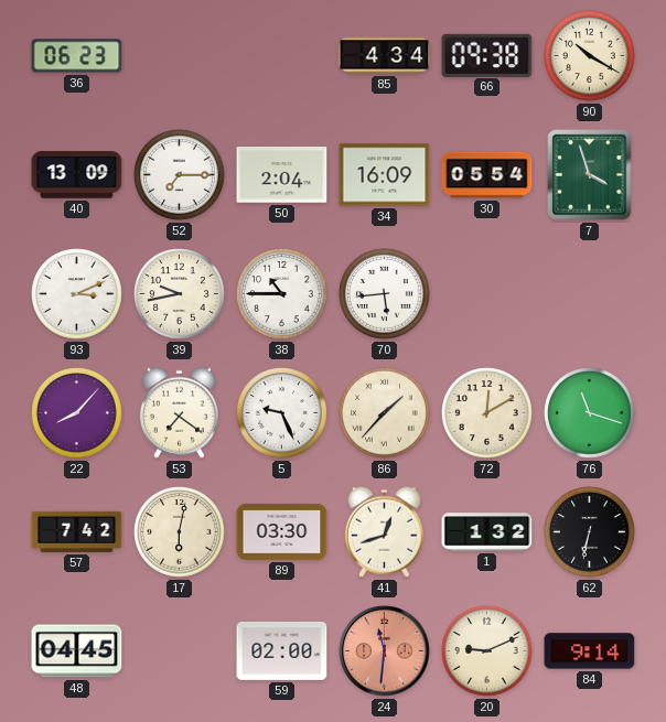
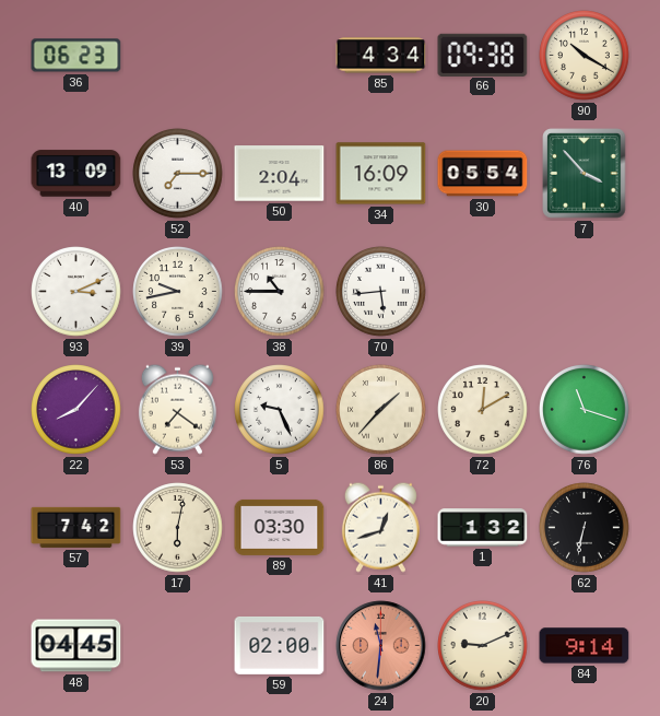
7: 3:57 -> 3:53 (585, 174)
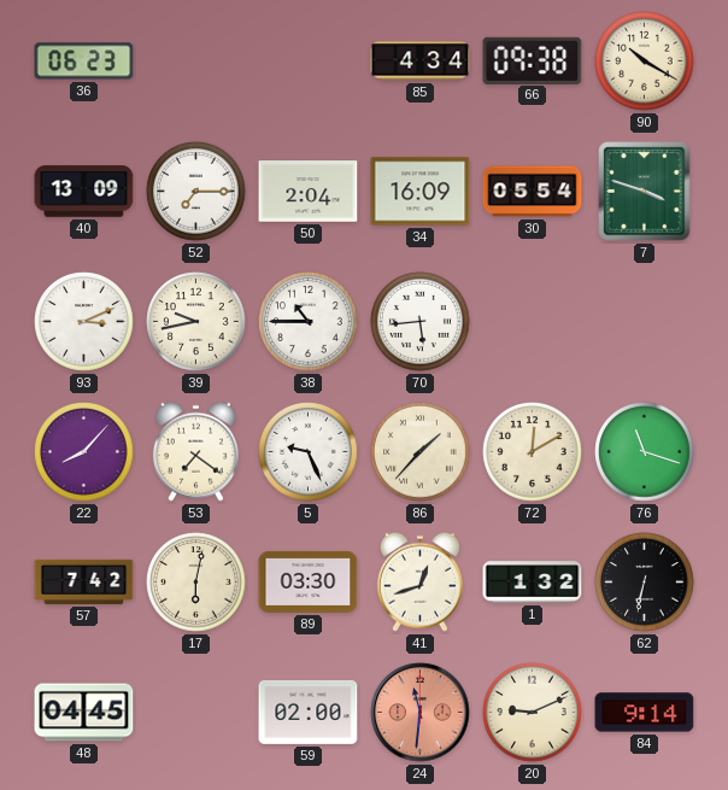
7: 3:53 -> 3:48 (645, 192)
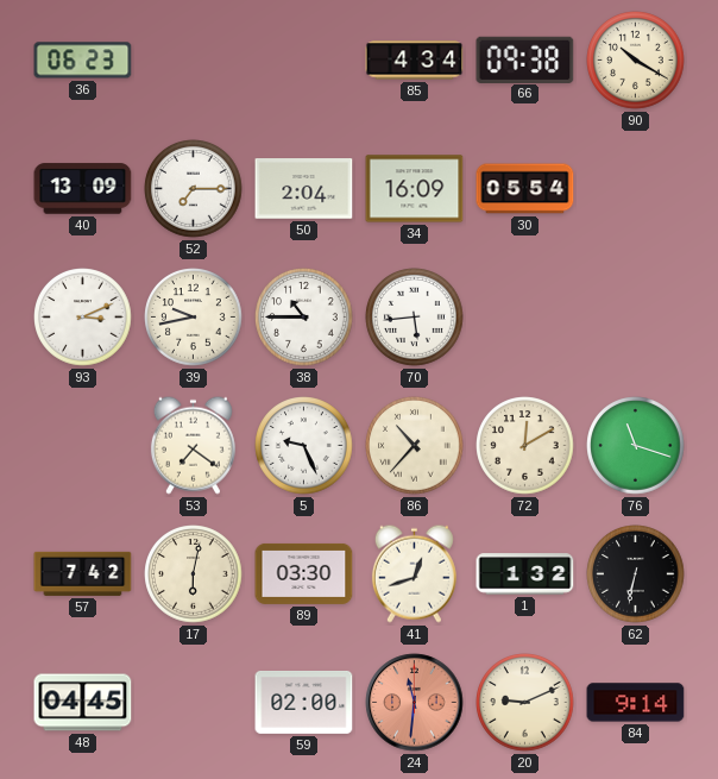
7: 3:48 -> none (645, 192)
22: 8:07 -> none (84, 452)
86: 1:37 -> 10:37 (415, 446)
